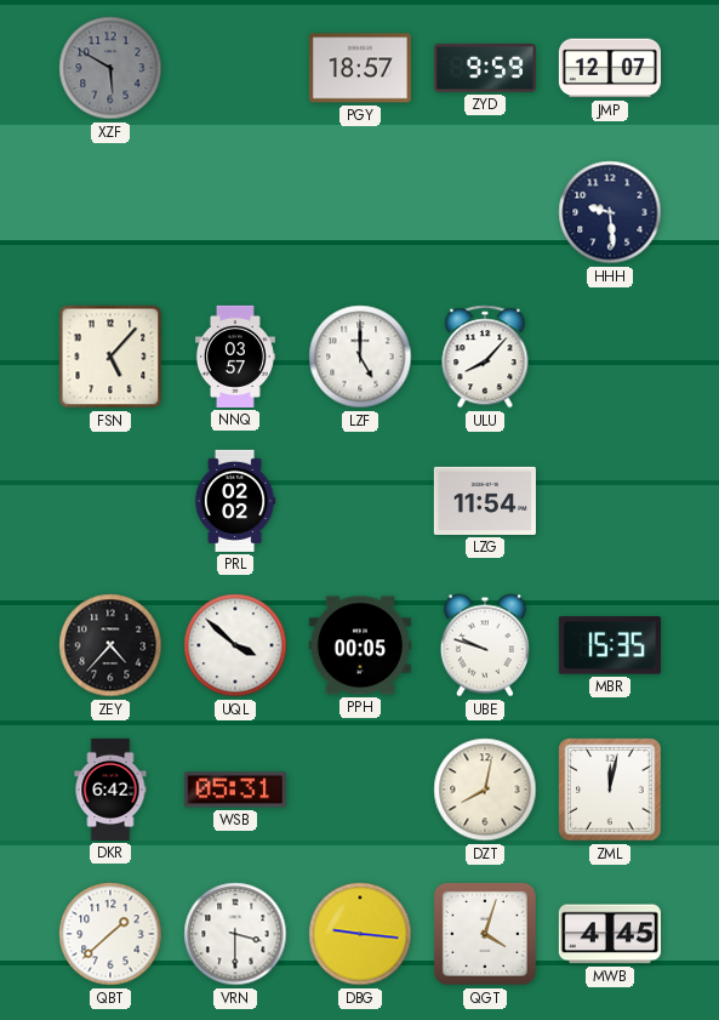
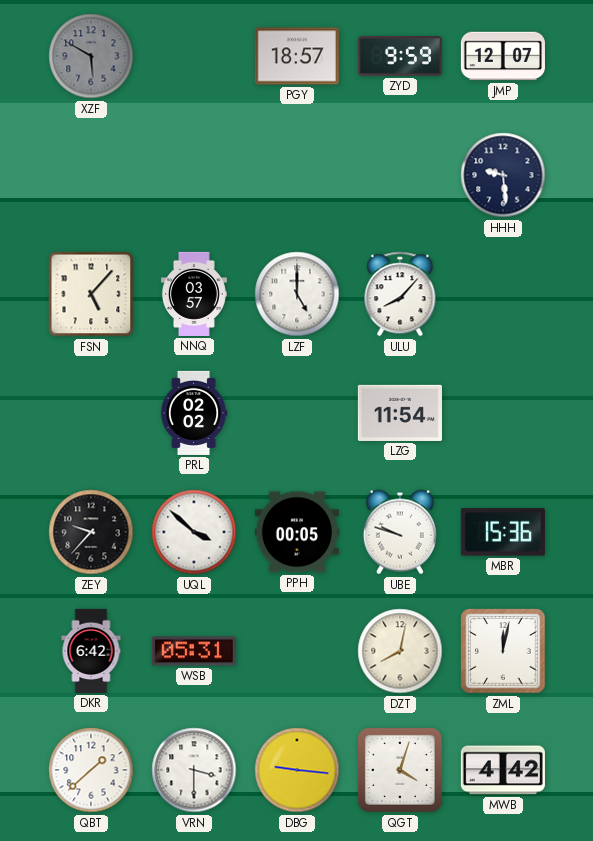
ZEY: 4:37 -> 9:37 (91, 532)
MBR: 15:35 -> 15:36 (503, 532)
MWB: 4:45 -> 4:42 (503, 770)
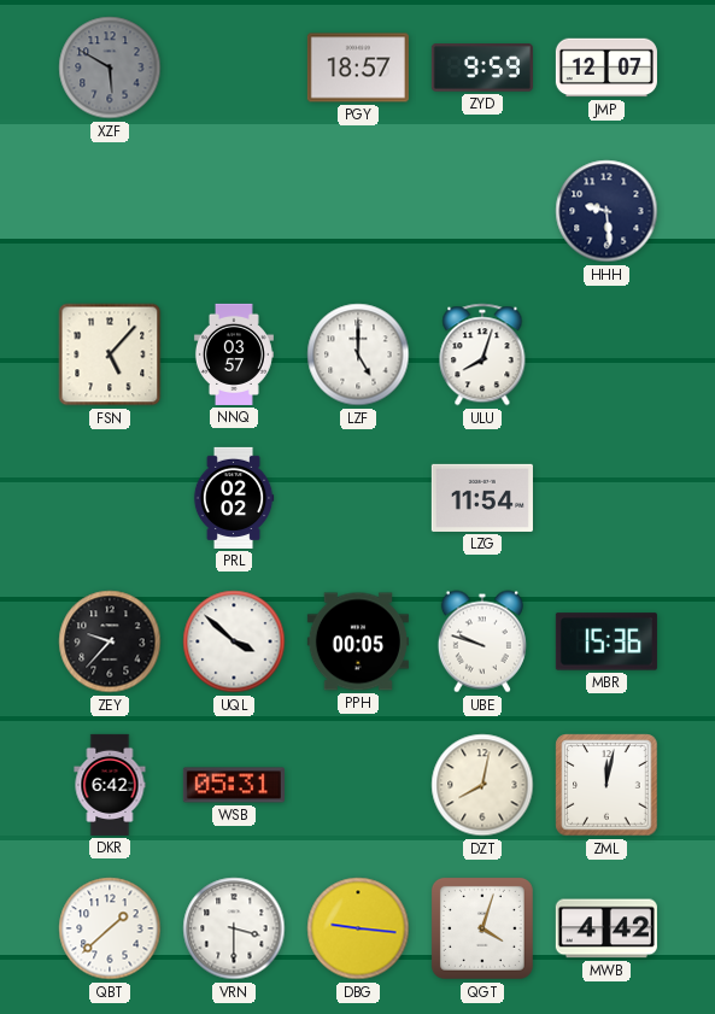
ULU: 8:07 -> 8:03 (482, 354)
